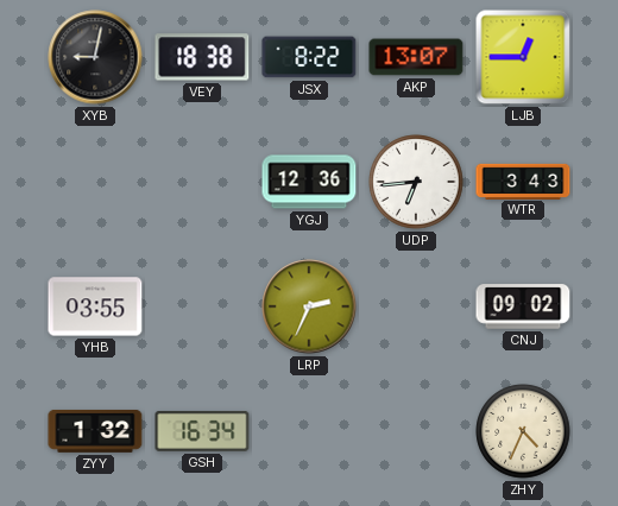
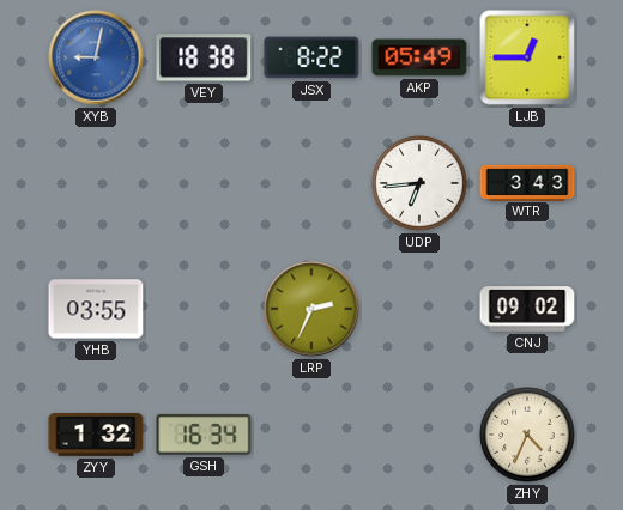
XYB dial: black -> blue (96, 57)
AKP: 13:07 -> 05:49 (419, 57)
YGJ: 12:36 -> none (309, 182)
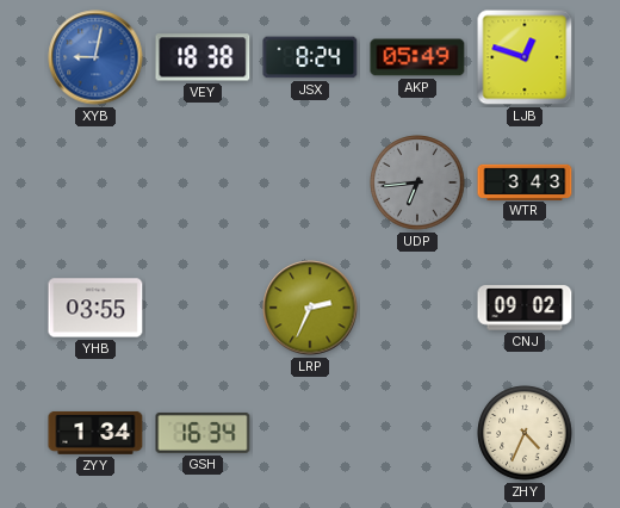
JSX: 8:22 -> 8:24 (310, 57)
LJB: 12:45 -> 12:48 (525, 57)
UDP dial: white -> grey (417, 182)
ZYY: 1:32 -> 1:34 (95, 433)
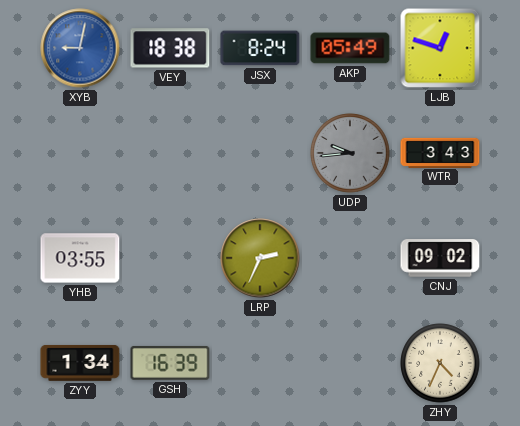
UDP: 6:44 -> 9:44 (350, 153)
GSH: 16:34 -> 16:39 (170, 363)
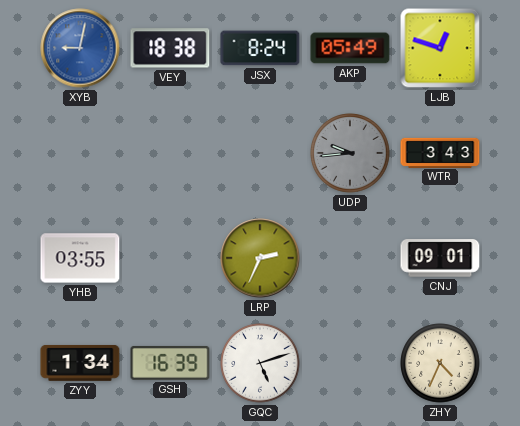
CNJ: 09:02 -> 09:01 (440, 258)
GQC: none -> 5:12 (260, 363)
